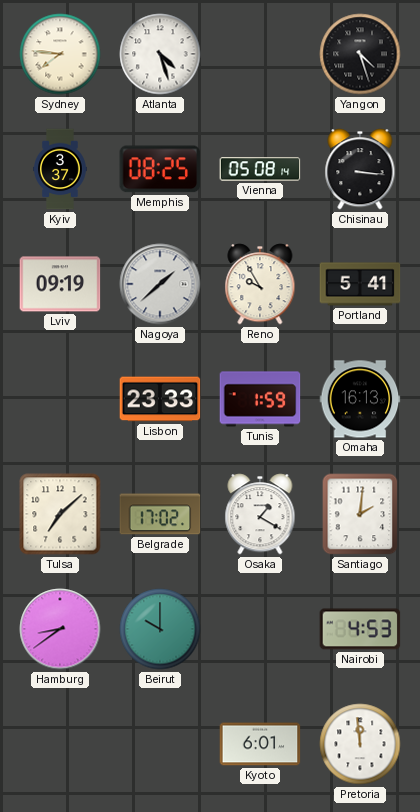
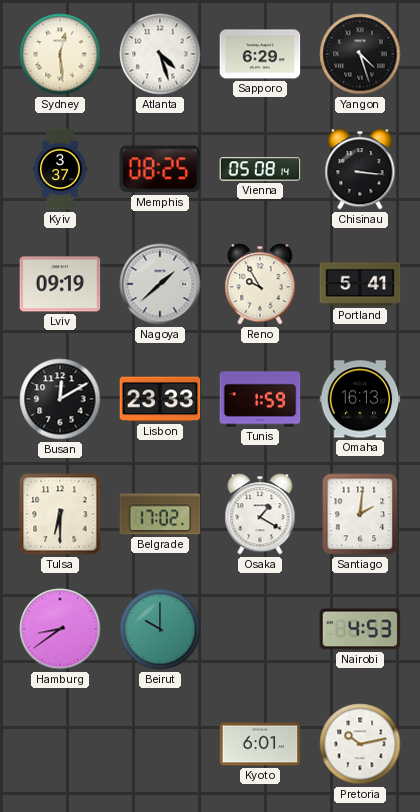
Sydney: 7:46 -> 12:29 (60, 54)
Sapporo: none -> 6:29 (260, 54)
Busan: none -> 12:10 (60, 399)
Tulsa: 7:08 -> 6:30 (60, 514)
Pretoria: 11:59 -> 10:13 (360, 744)
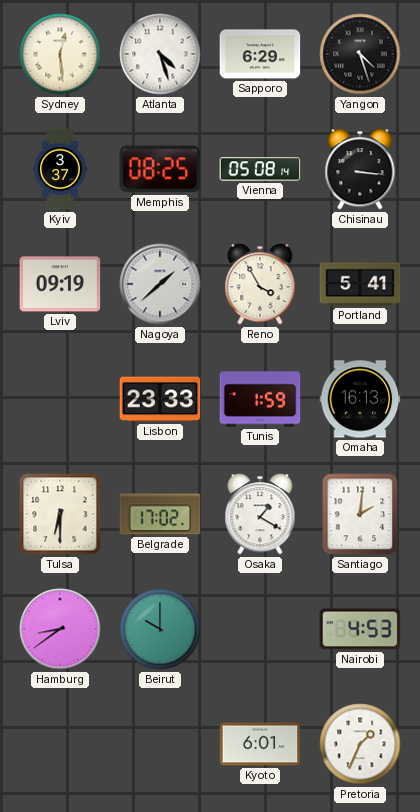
Reno: 9:55 -> 3:55 (260, 284)
Busan: 12:10 -> none (60, 399)
Pretoria: 10:13 -> 1:34 (360, 744)
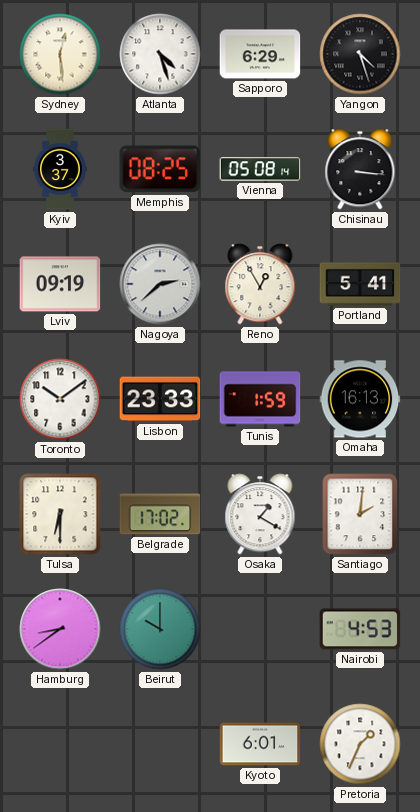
Nagoya: 1:38 -> 2:38 (160, 284)
Reno: 3:55 -> 12:55 (260, 284)
Toronto: none -> 10:09 (60, 399)
